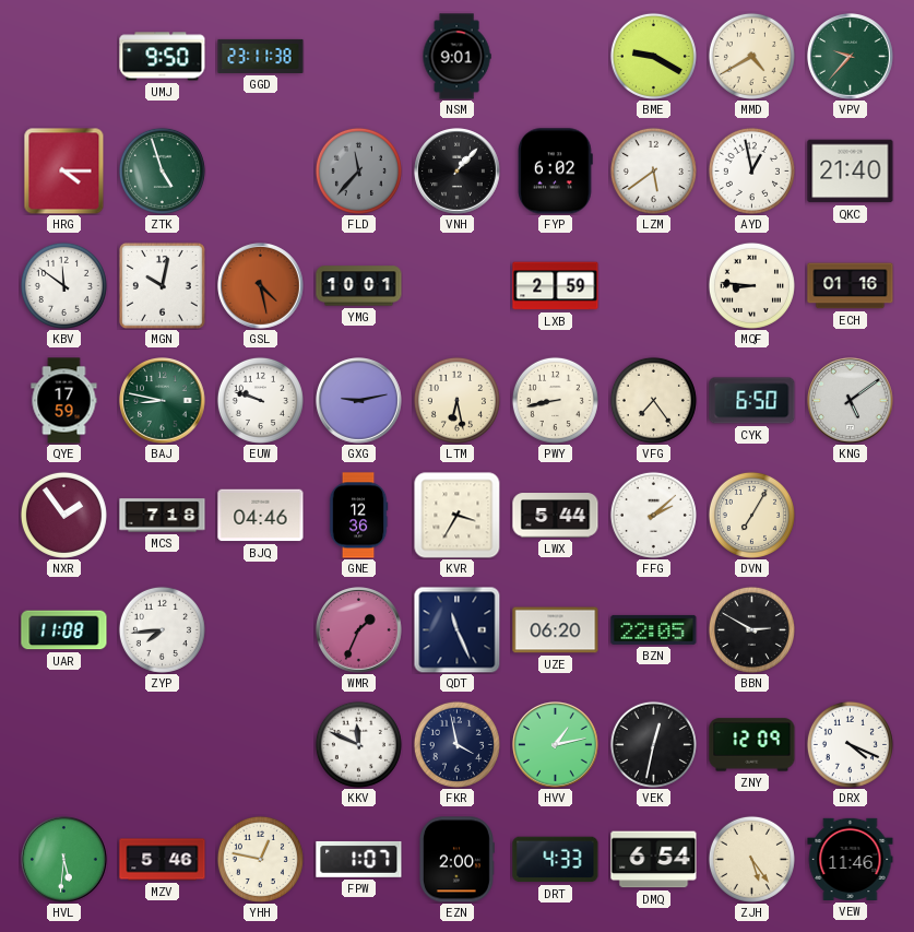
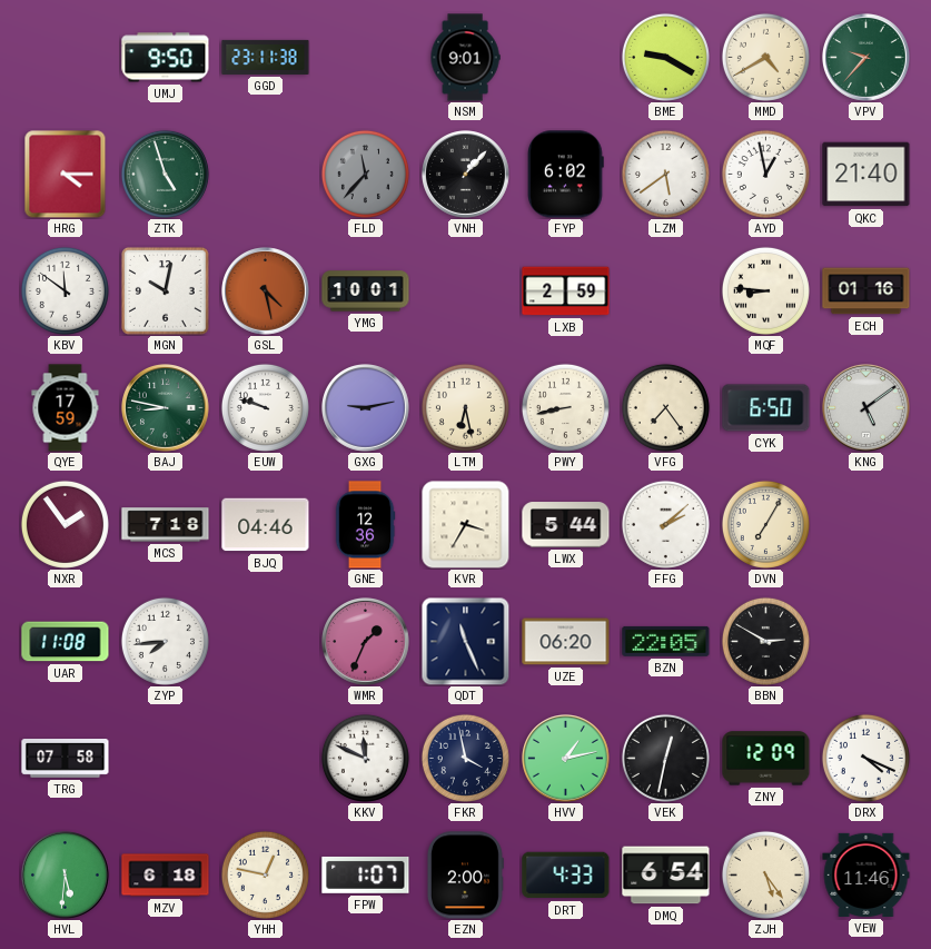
TRG: none -> 07:58 (66, 759)
MZV: 5:46 -> 6:18 (166, 876)
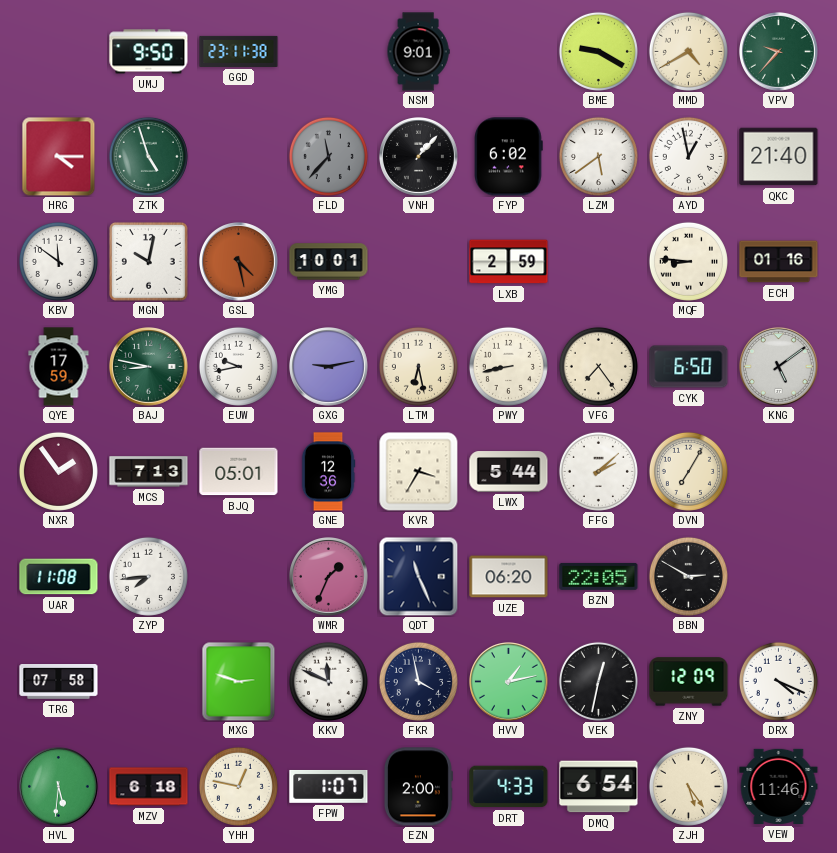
EUW: 9:48 -> 9:43 (238, 366)
MCS: 7:18 -> 7:13 (149, 472)
BJQ: 04:46 -> 05:01 (239, 472)
MXG: none -> 2:48 (239, 681)
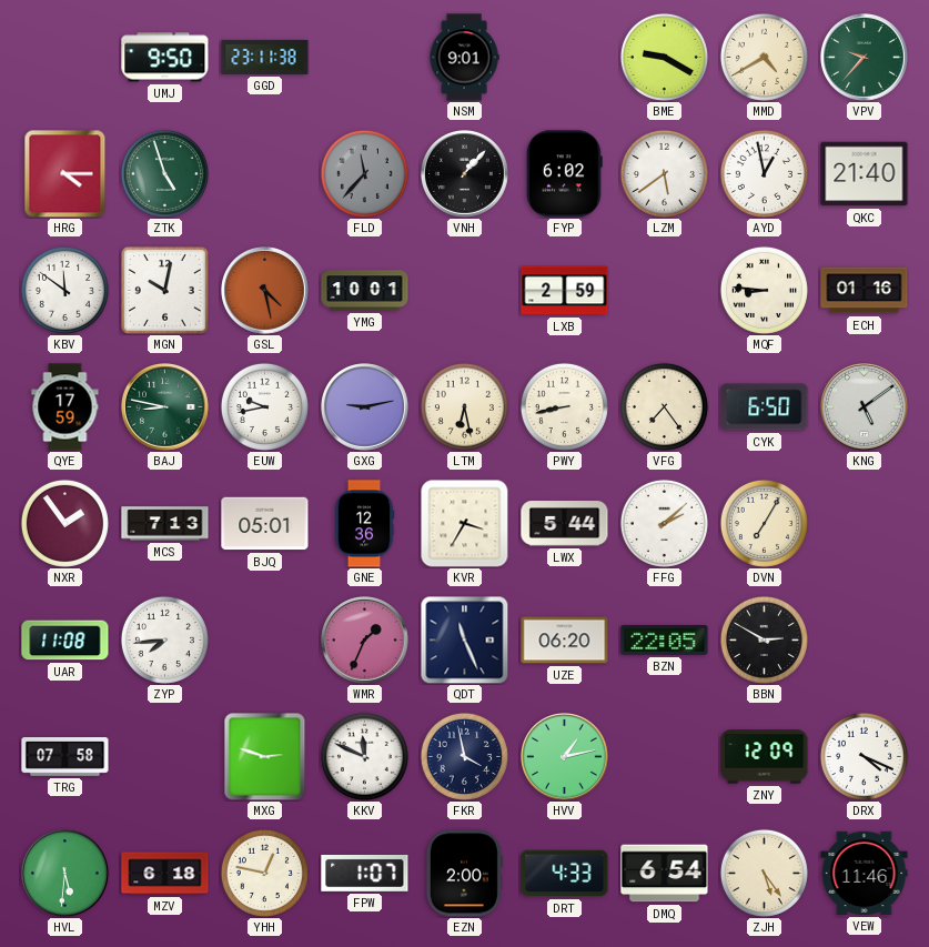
VEK: 12:32 -> none (598, 681)
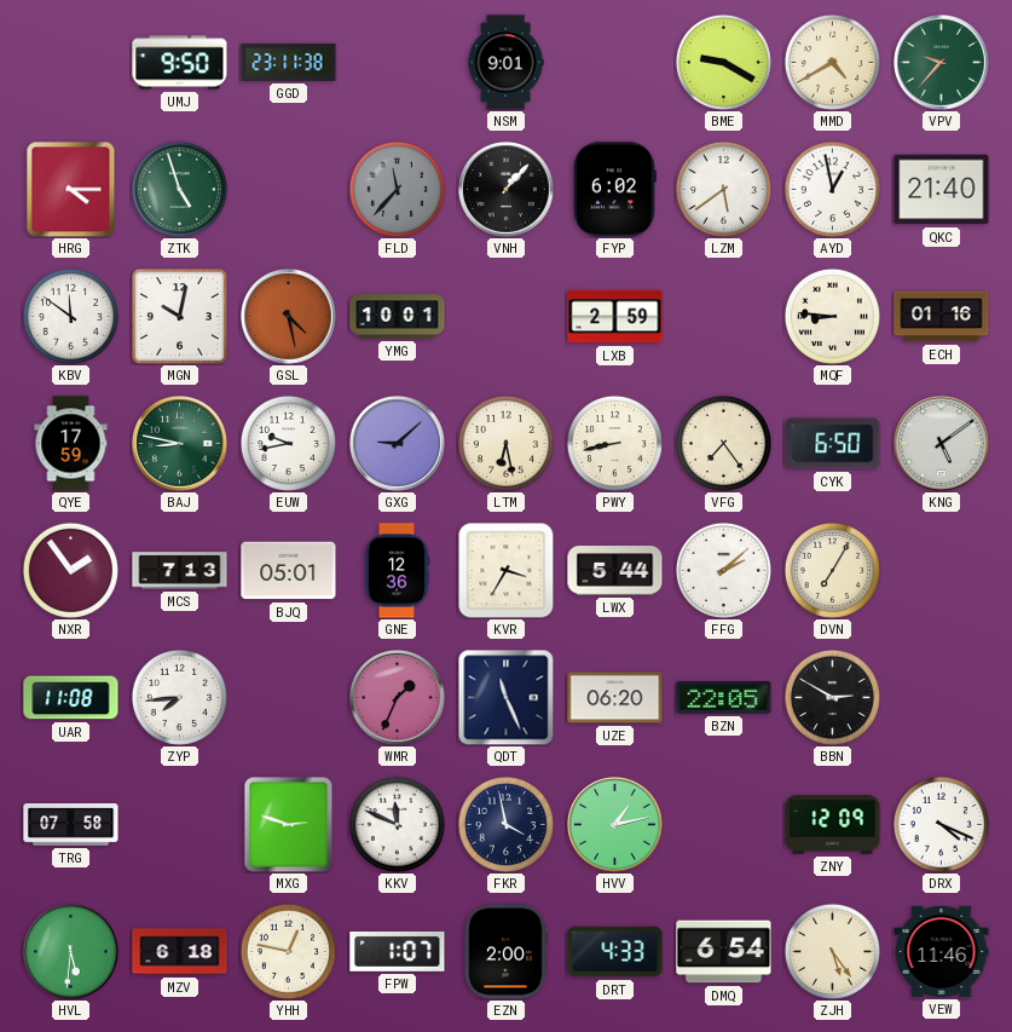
GXG: 9:13 -> 9:08 (398, 444)
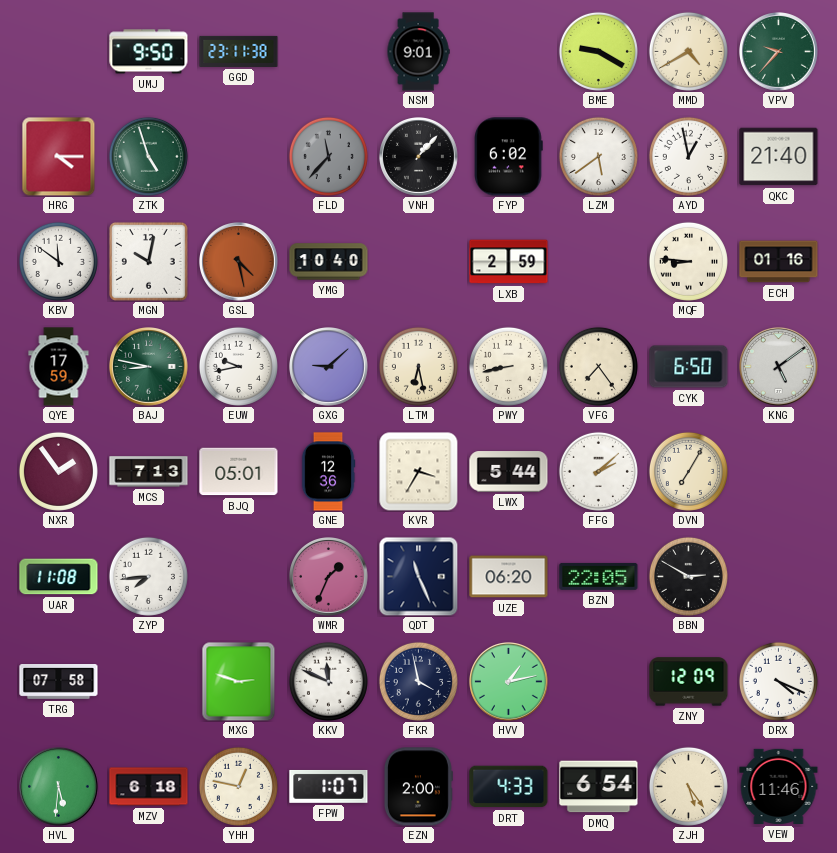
YMG: 10:01 -> 10:40 (329, 262)
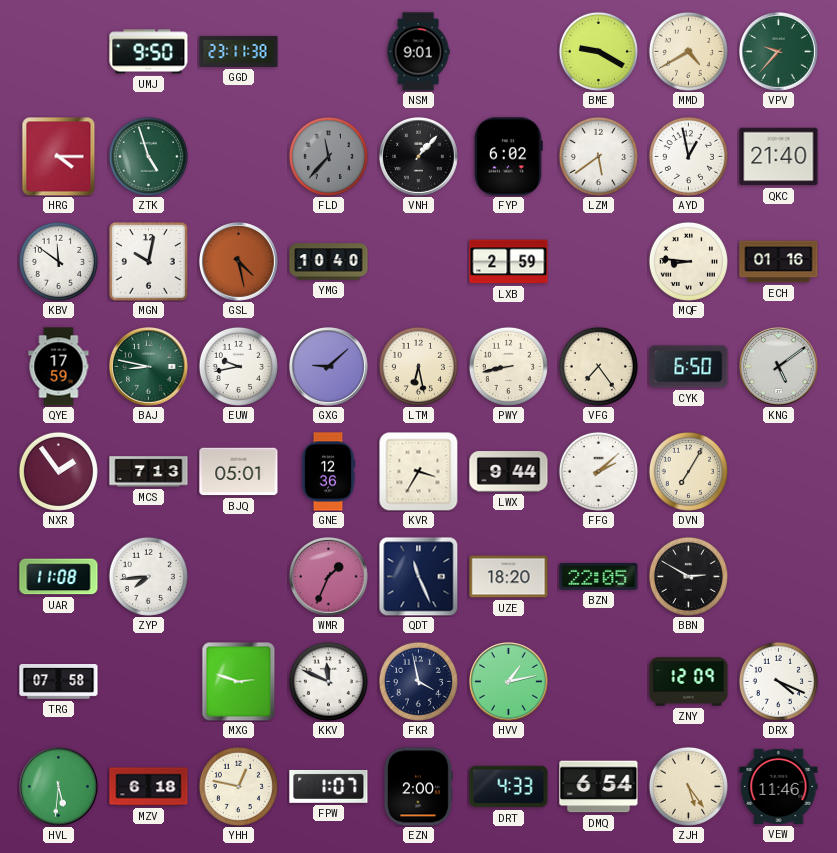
LWX: 5:44 -> 9:44 (509, 472)
UZE: 06:20 -> 18:20 (509, 577)
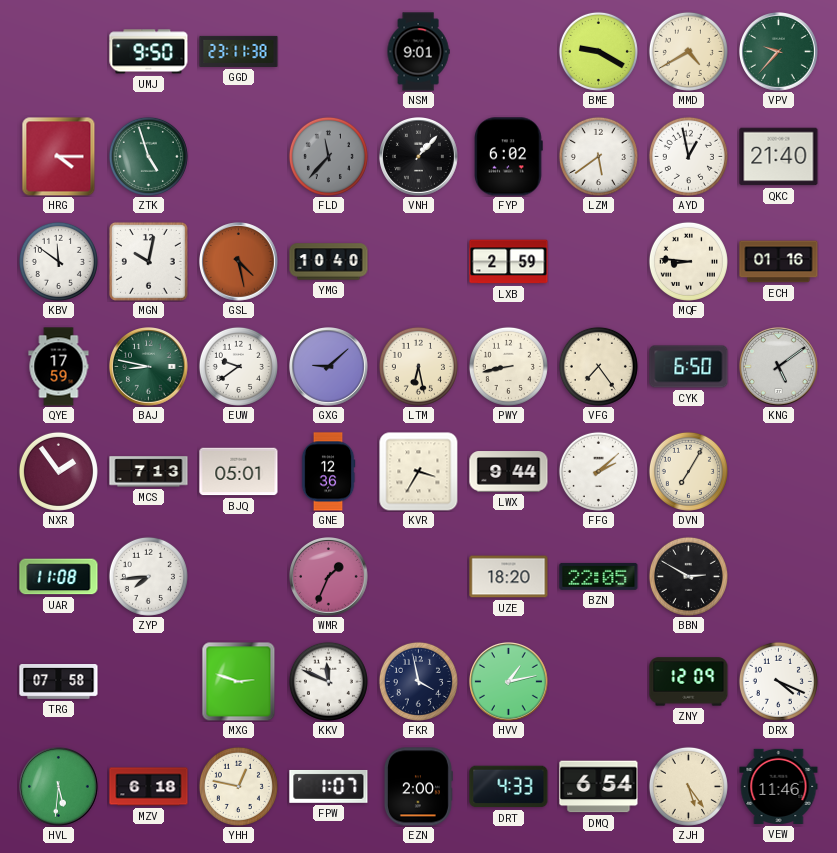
EUW: 9:43 -> 9:39 (238, 366)
QDT: 11:26 -> none (418, 576)
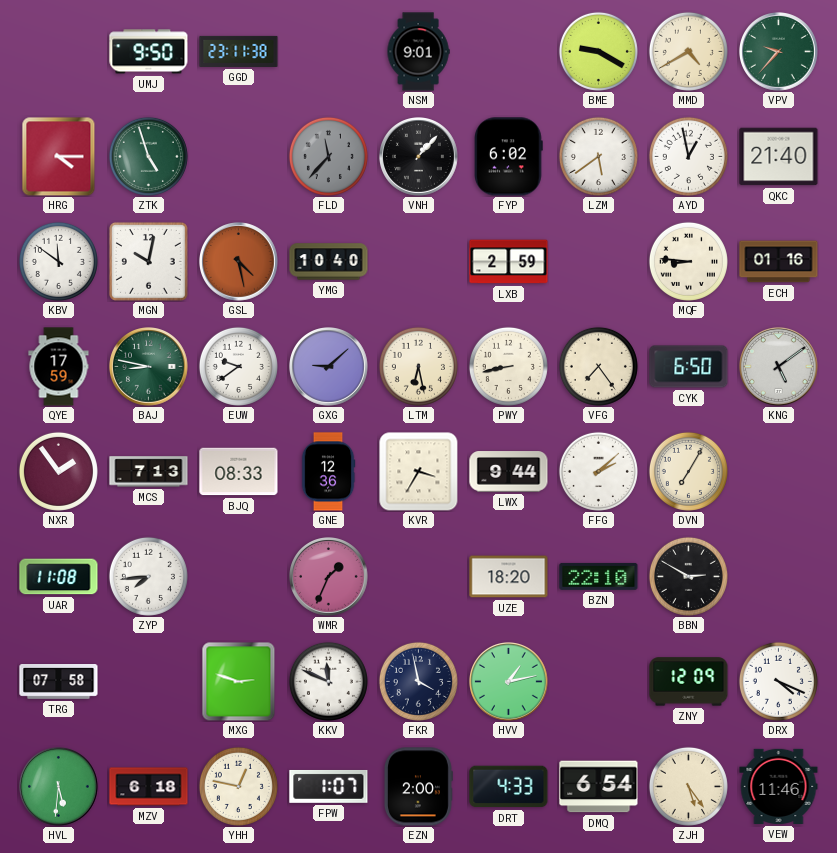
BJQ: 05:01 -> 08:33 (239, 472)
BZN: 22:05 -> 22:10 (599, 576)
